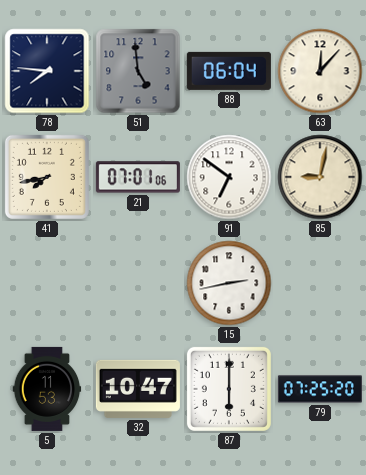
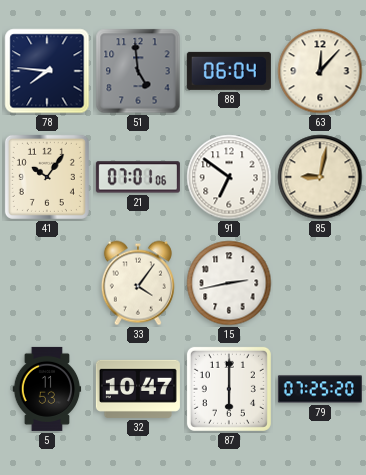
41: 7:43 -> 10:06 (47, 177)
33: none -> 4:06 (138, 283)
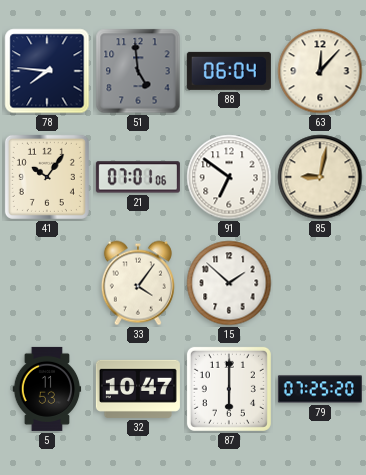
15: 2:43 -> 1:52 (229, 283)
